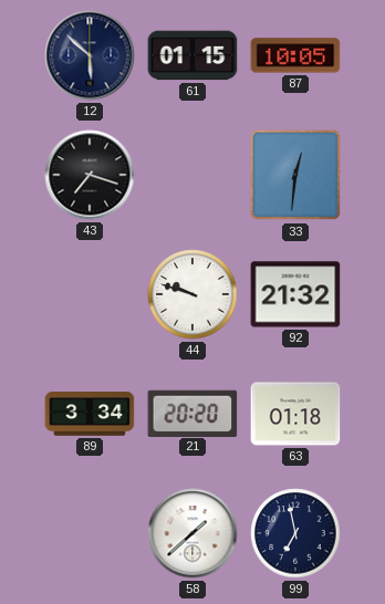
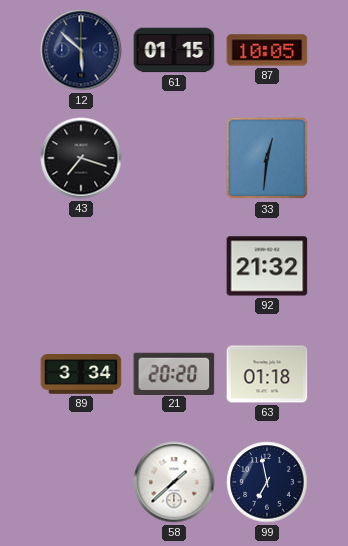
44: 9:48 -> none (192, 294)
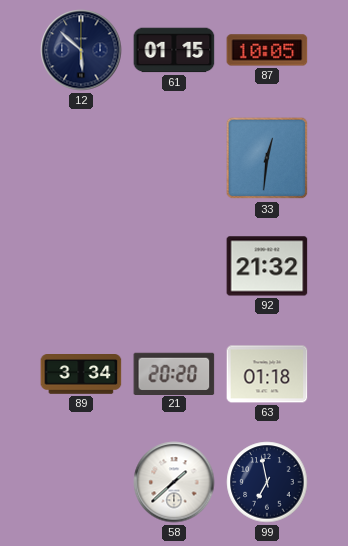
43: 7:18 -> none (81, 158)
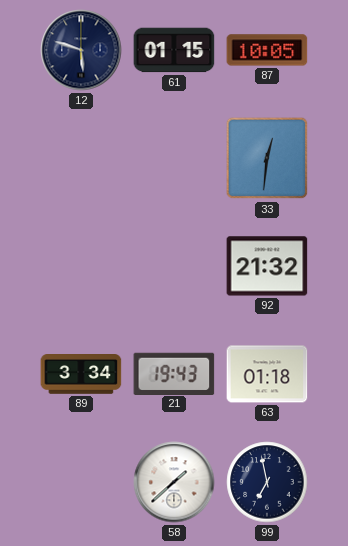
12: 5:52 -> 5:48 (81, 50)
21: 20:20 -> 19:43 (174, 373)
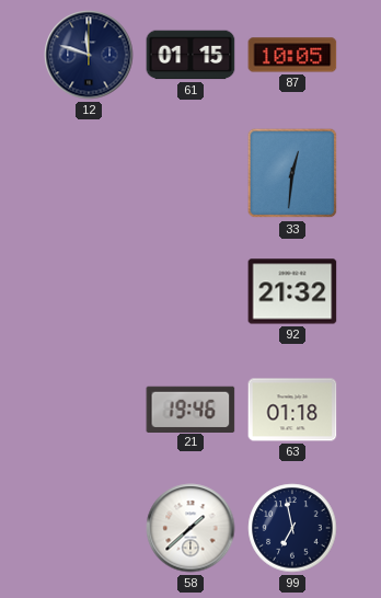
12: 5:48 -> 11:48 (89, 55)
89: 3:34 -> none (81, 375)
21: 19:43 -> 19:46 (190, 409)
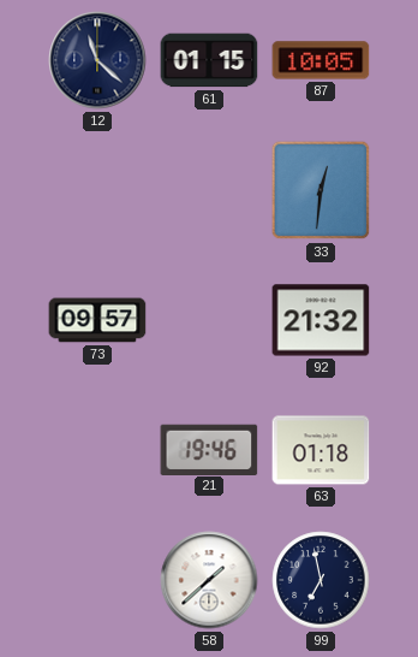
12: 11:48 -> 11:22 (97, 60)
73: none -> 09:57 (97, 320)
